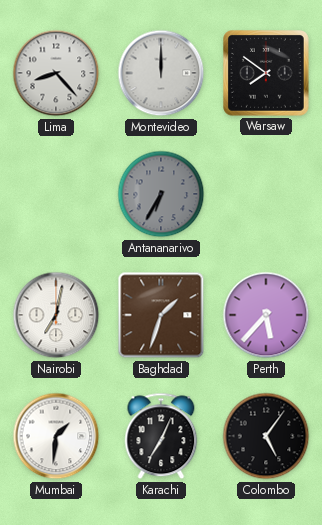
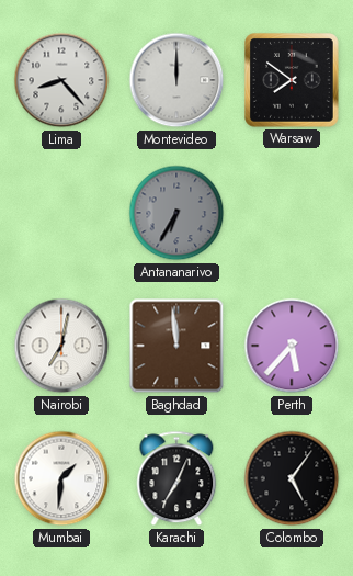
Baghdad: 1:33 -> 11:59 (176, 346)
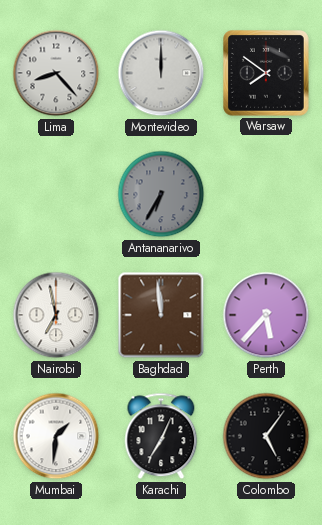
Nairobi: 7:02 -> 6:58 (56, 315)
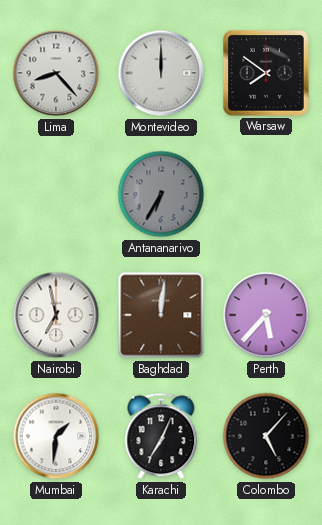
Baghdad: 11:59 -> 12:01 (161, 315)
Colombo: 5:06 -> 5:07 (266, 436)
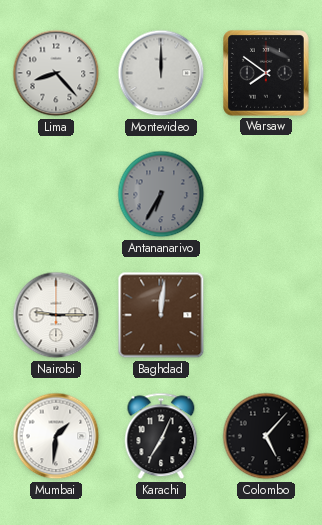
Nairobi: 6:58 -> 9:15 (56, 315)
Perth: 5:37 -> none (266, 315)
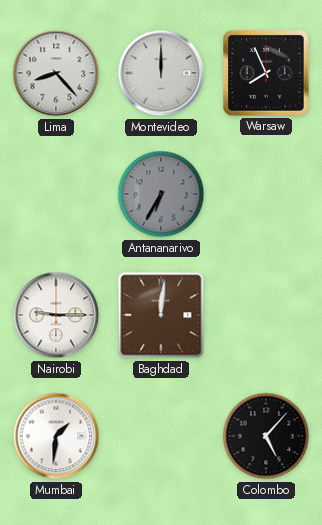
Warsaw: 7:51 -> 7:56 (266, 73)
Karachi: 7:04 -> none (161, 436)
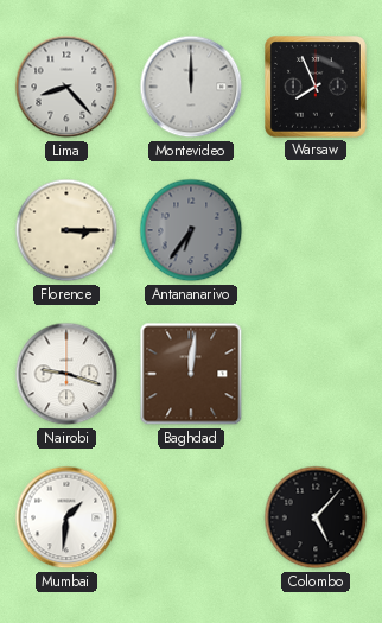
Florence: none -> 3:15 (66, 230)
Antananarivo: 6:35 -> 6:36 (191, 230)
Nairobi: 9:15 -> 9:18 (66, 374)
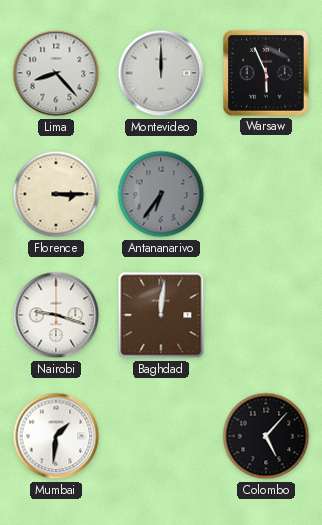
Warsaw: 7:56 -> 5:56 (266, 73)
